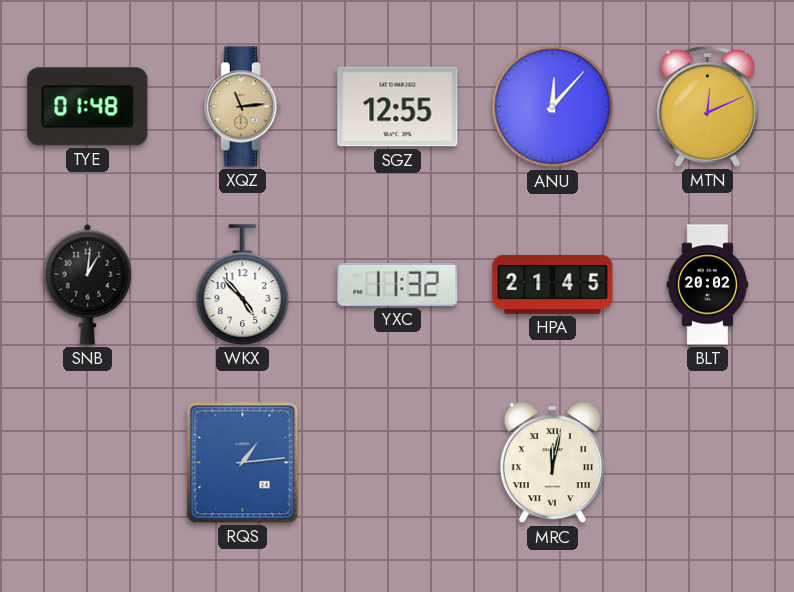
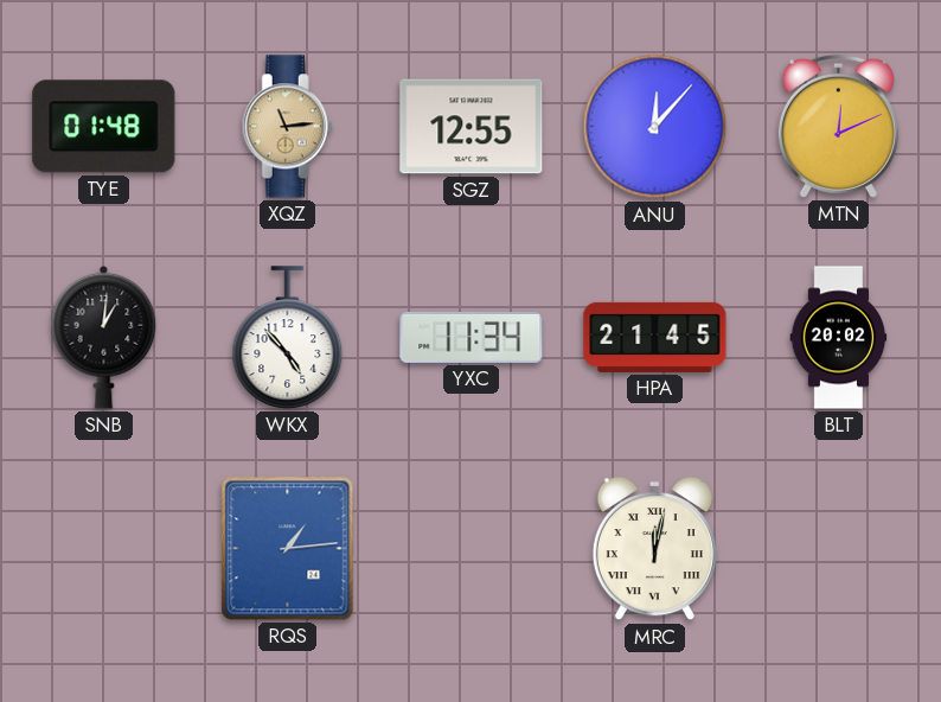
YXC: 11:32 -> 11:34 (472, 337)
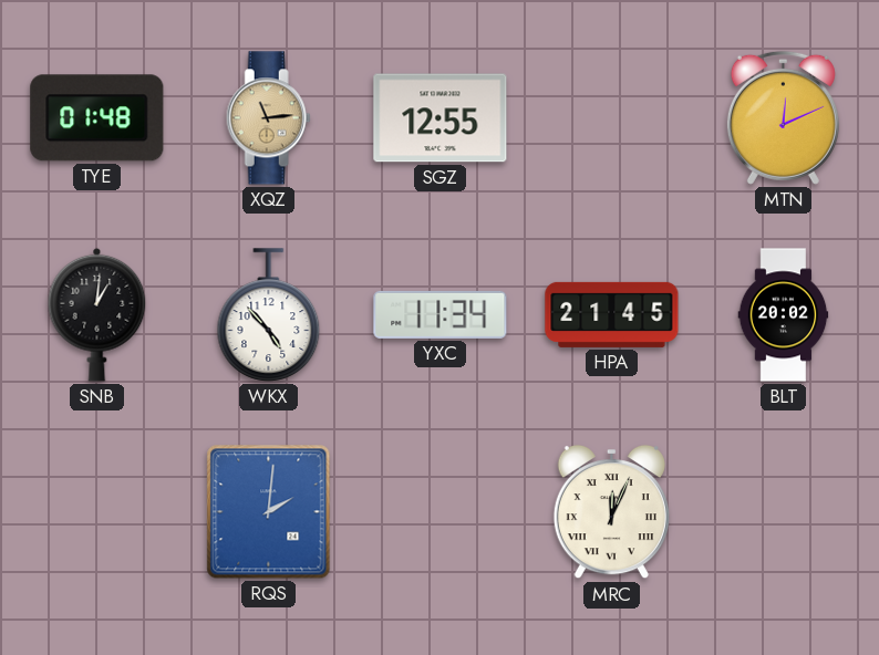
ANU: 12:07 -> none (655, 127)
RQS: 1:14 -> 2:01 (269, 512)
MRC: 12:02 -> 12:04 (611, 512)
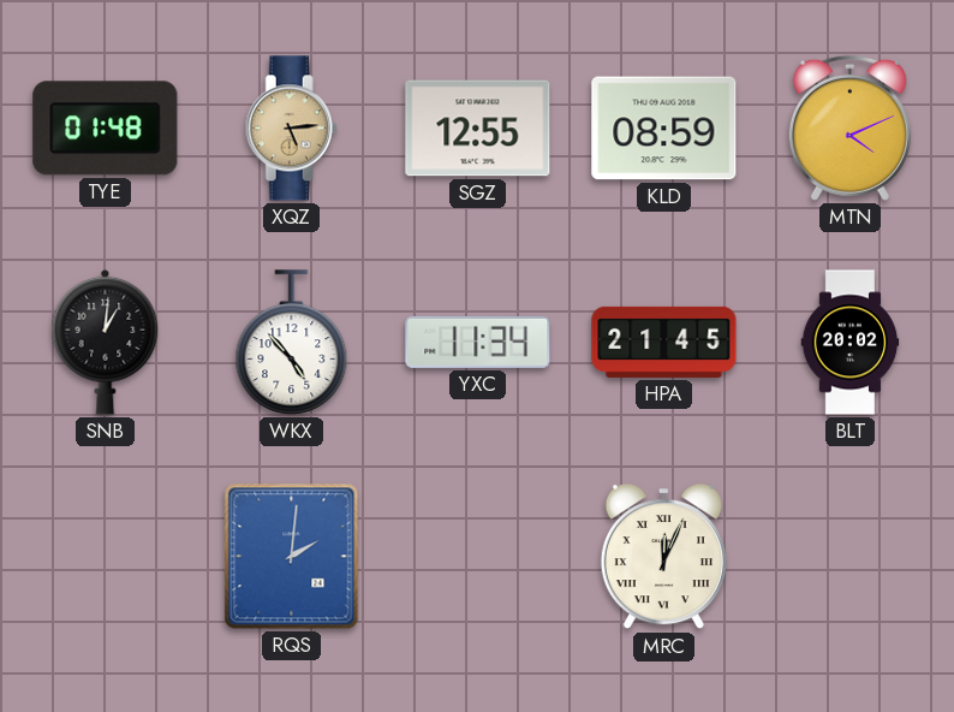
XQZ: 11:14 -> 5:14 (291, 129)
KLD: none -> 08:59 (664, 129)
MTN: 12:11 -> 4:11 (849, 127)
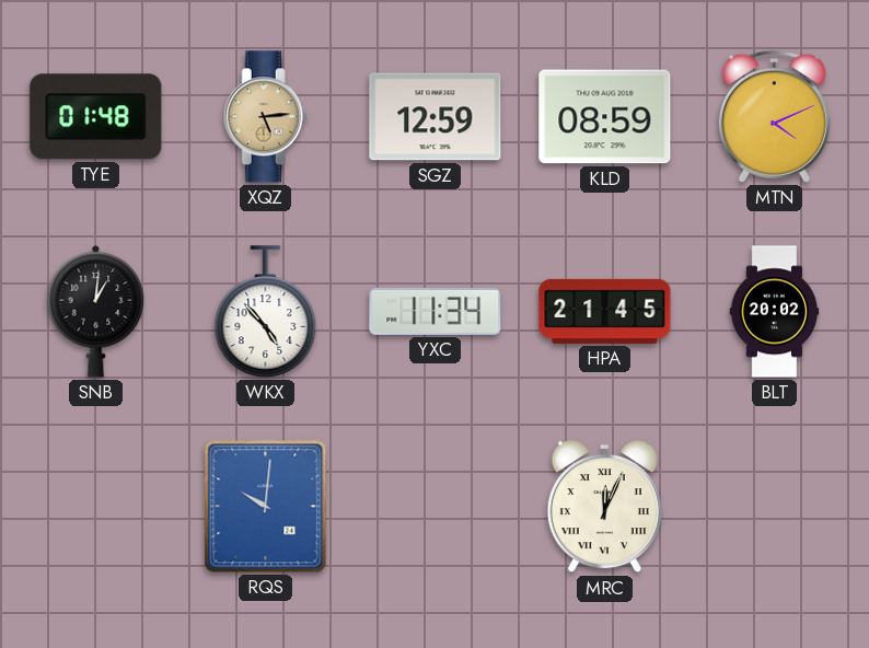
SGZ: 12:55 -> 12:59 (436, 117)
RQS: 2:01 -> 10:01 (266, 507)
